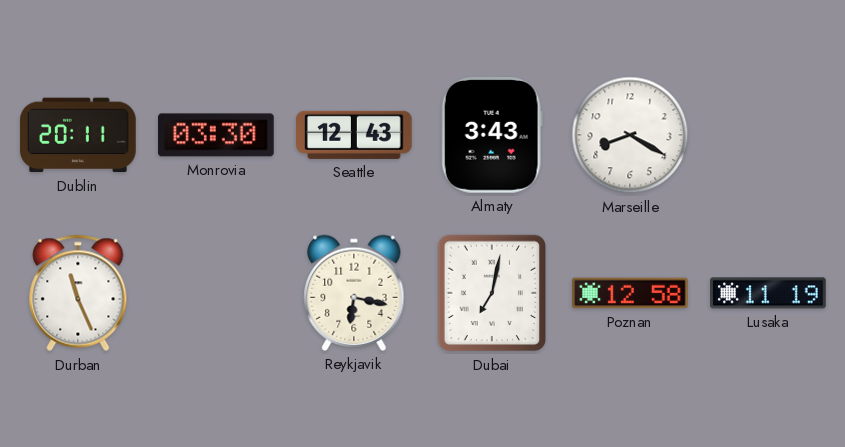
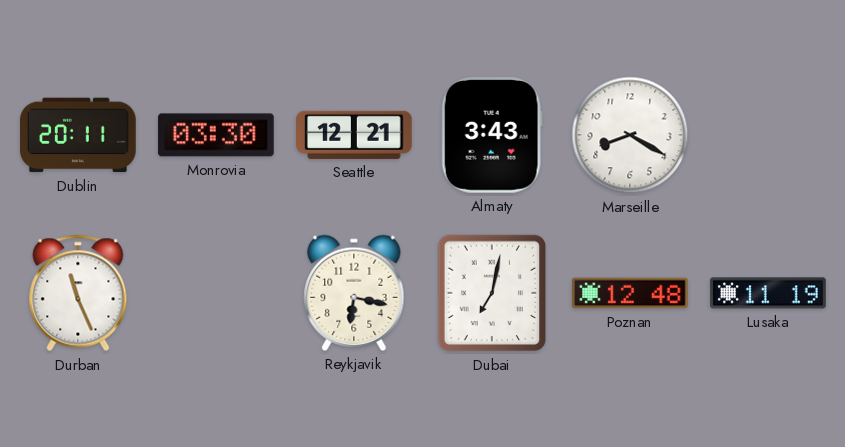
Seattle: 12:43 -> 12:21 (354, 135)
Poznan: 12:58 -> 12:48 (630, 293)
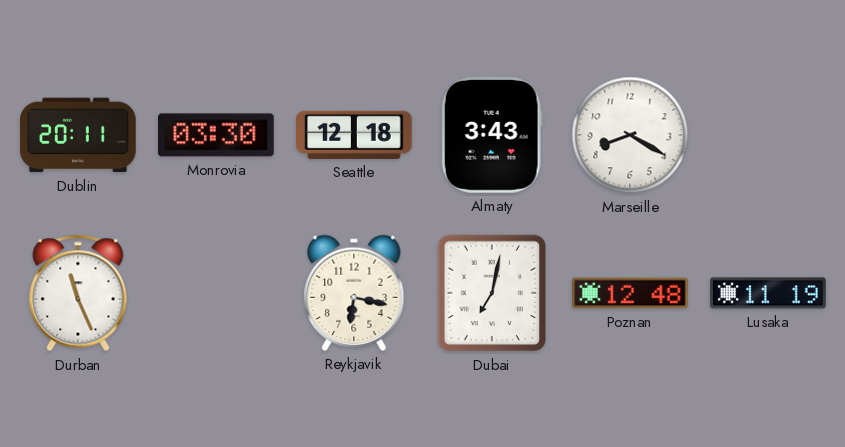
Seattle: 12:21 -> 12:18 (354, 135)
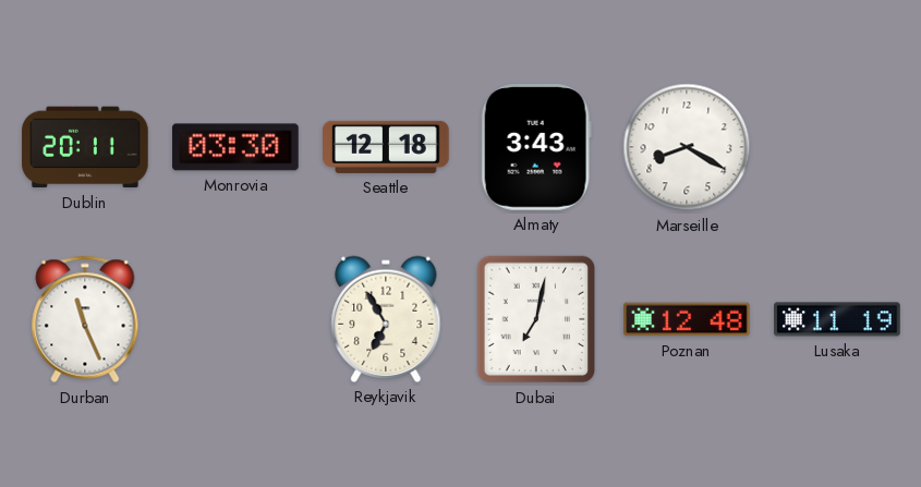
Reykjavik: 6:17 -> 6:55 (386, 319)
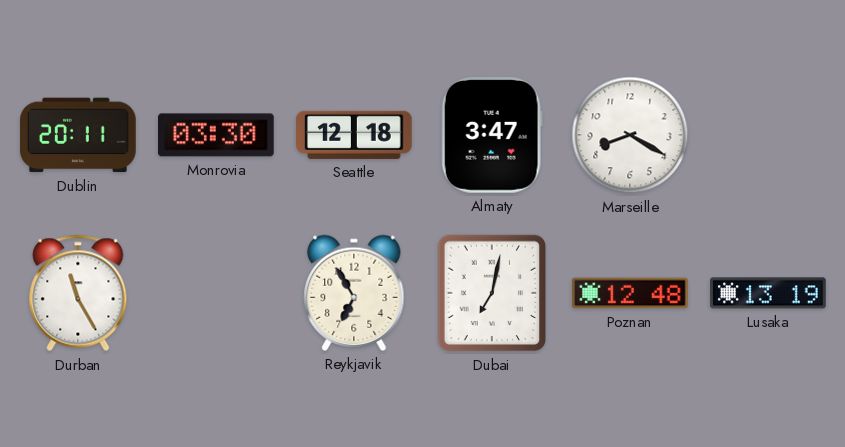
Almaty: 3:43 -> 3:47 (492, 136)
Durban: 11:26 -> 11:25 (78, 293)
Lusaka: 11:19 -> 13:19 (768, 293)
